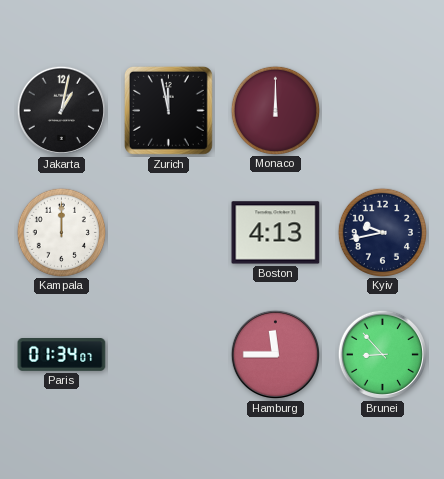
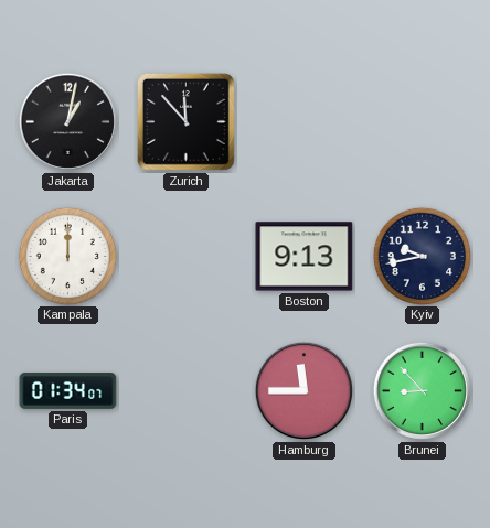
Zurich: 11:58 -> 11:53 (185, 121)
Monaco: 12:00 -> none (275, 110)
Boston: 4:13 -> 9:13 (305, 257)
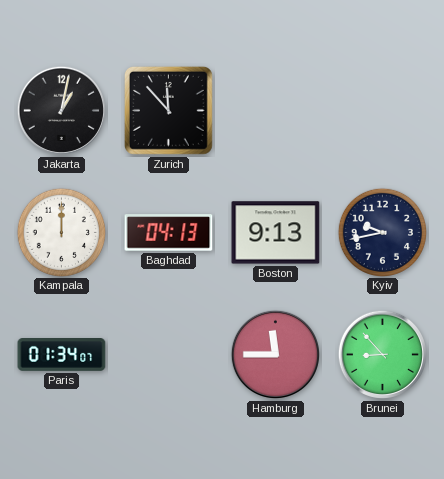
Baghdad: none -> 04:13 (169, 233)
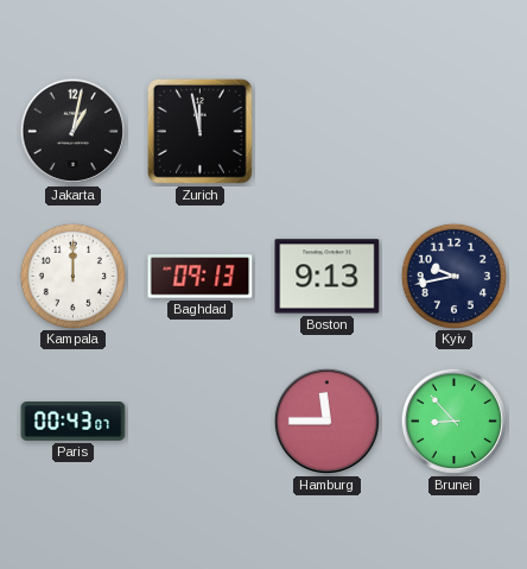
Zurich: 11:53 -> 11:58 (199, 131)
Baghdad: 04:13 -> 09:13 (201, 277)
Paris: 01:34 -> 00:43 (74, 422)
